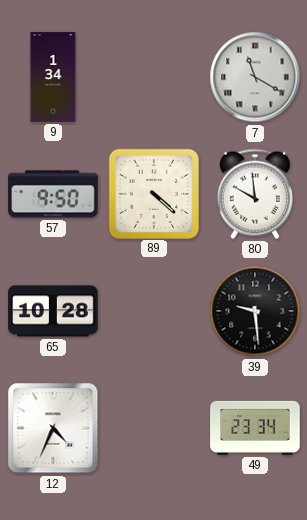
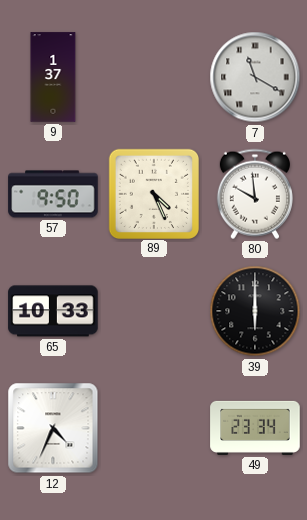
9: 1:34 -> 1:37 (53, 77)
89: 4:22 -> 4:26 (153, 193)
65: 10:28 -> 10:33 (53, 311)
39: 9:29 -> 6:00 (255, 311)
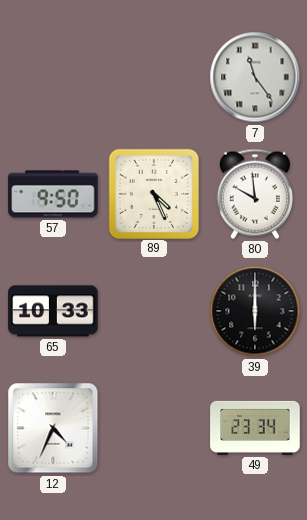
9: 1:37 -> none (53, 77)
7: 11:20 -> 11:24 (255, 77)
